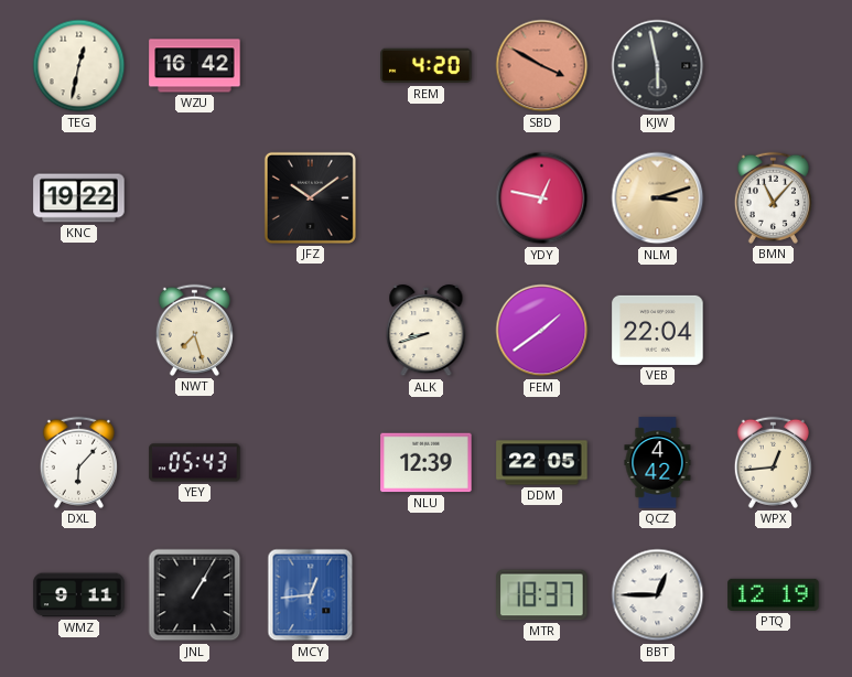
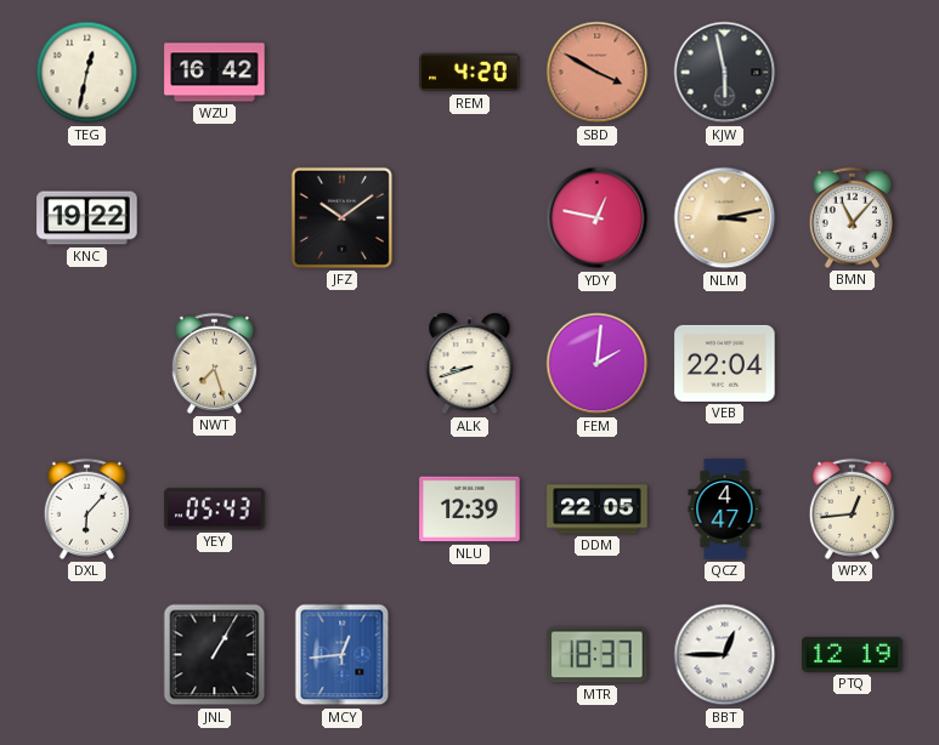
NLM: 3:12 -> 3:13 (725, 218)
FEM: 1:39 -> 2:01 (598, 364)
QCZ: 4:42 -> 4:47 (725, 510)
WMZ: 9:11 -> none (79, 595)
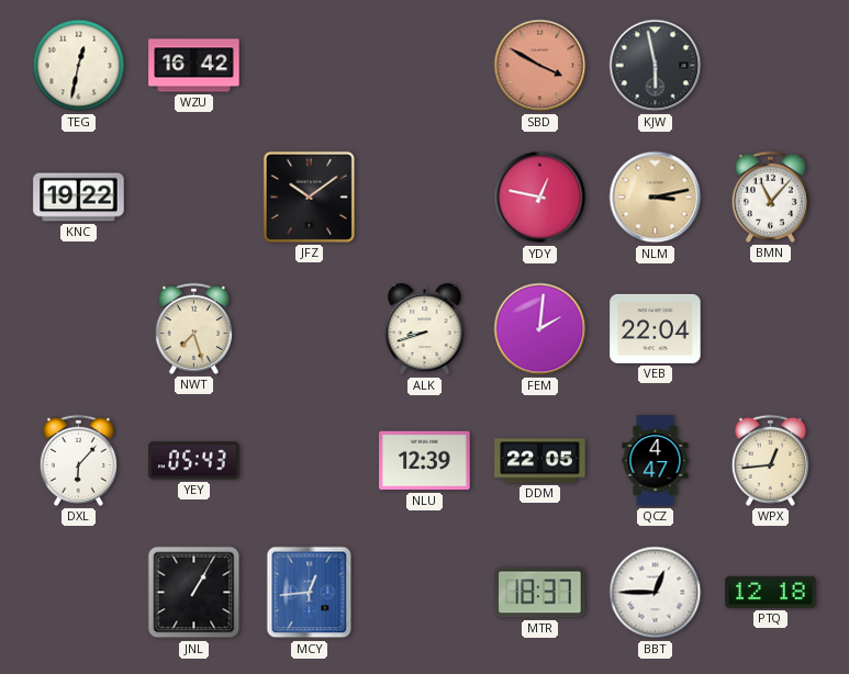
REM: 4:20 -> none (470, 73)
PTQ: 12:19 -> 12:18 (771, 592)
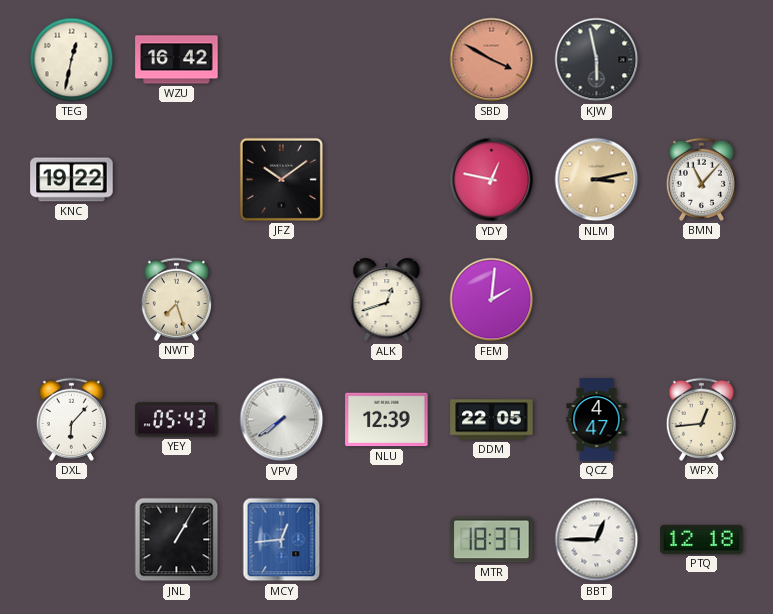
ALK: 8:42 -> 12:42 (387, 300)
VEB: 22:04 -> none (656, 328)
VPV: none -> 7:39 (282, 420)
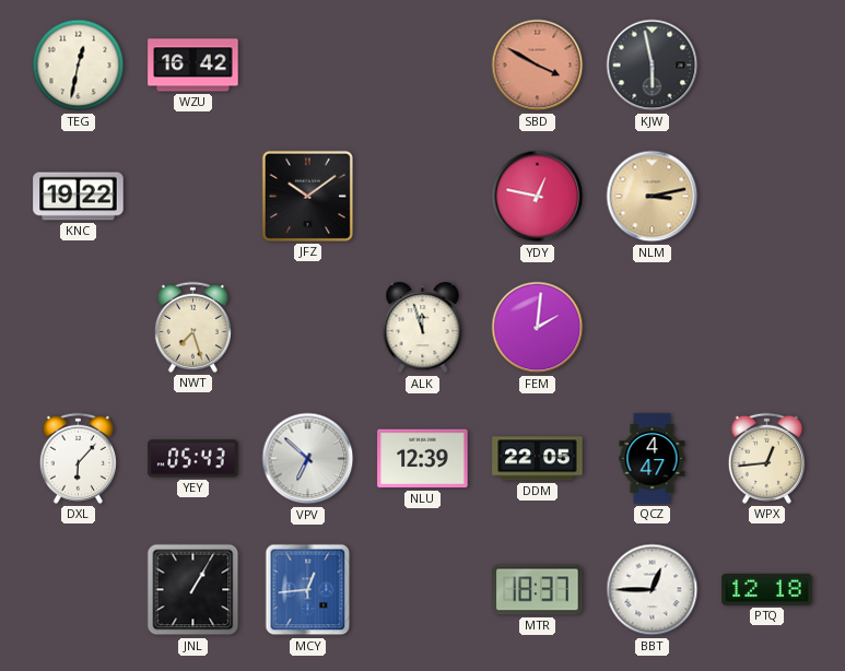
BMN: 11:07 -> none (701, 179)
ALK: 12:42 -> 11:57 (423, 328)
VPV: 7:39 -> 6:52 (308, 459)
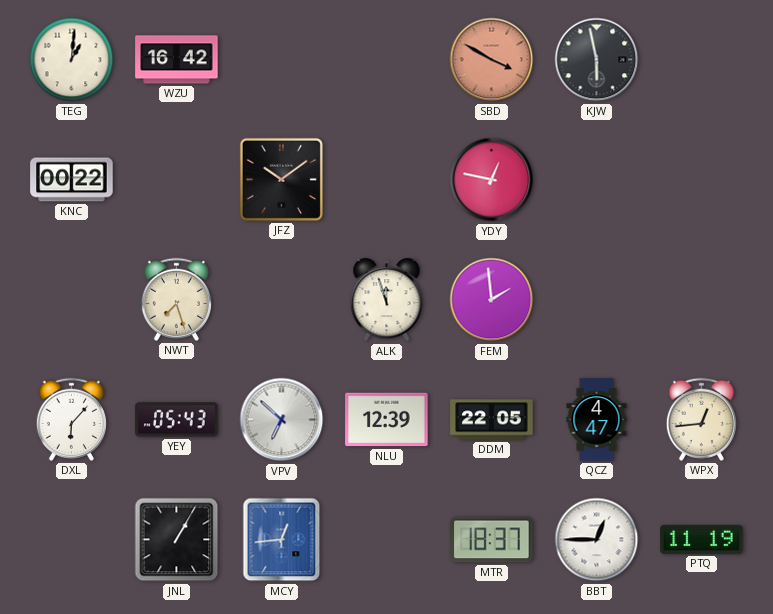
TEG: 12:32 -> 1:01 (72, 60)
KNC: 19:22 -> 00:22 (72, 180)
NLM: 3:13 -> none (653, 197)
FEM: 2:01 -> 1:59 (492, 300)
PTQ: 12:18 -> 11:19 (702, 539)
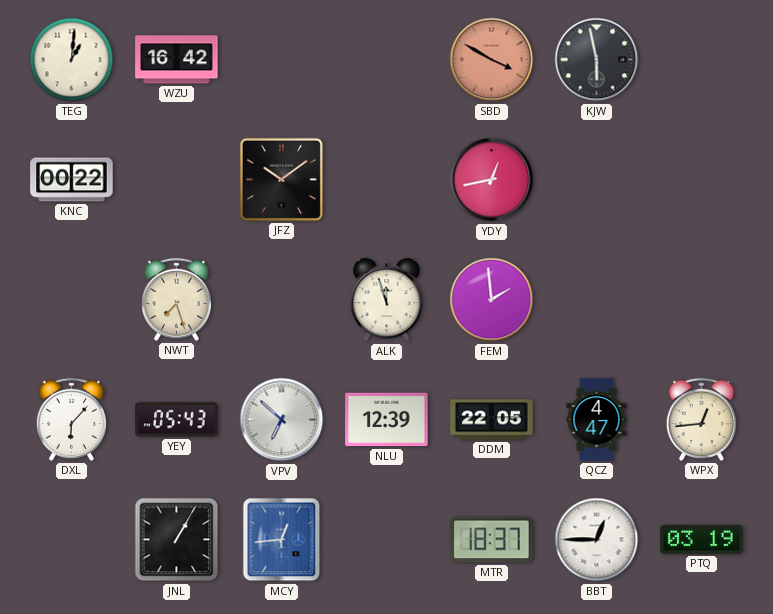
YDY: 12:47 -> 12:43 (492, 180)
PTQ: 11:19 -> 03:19 (702, 539)
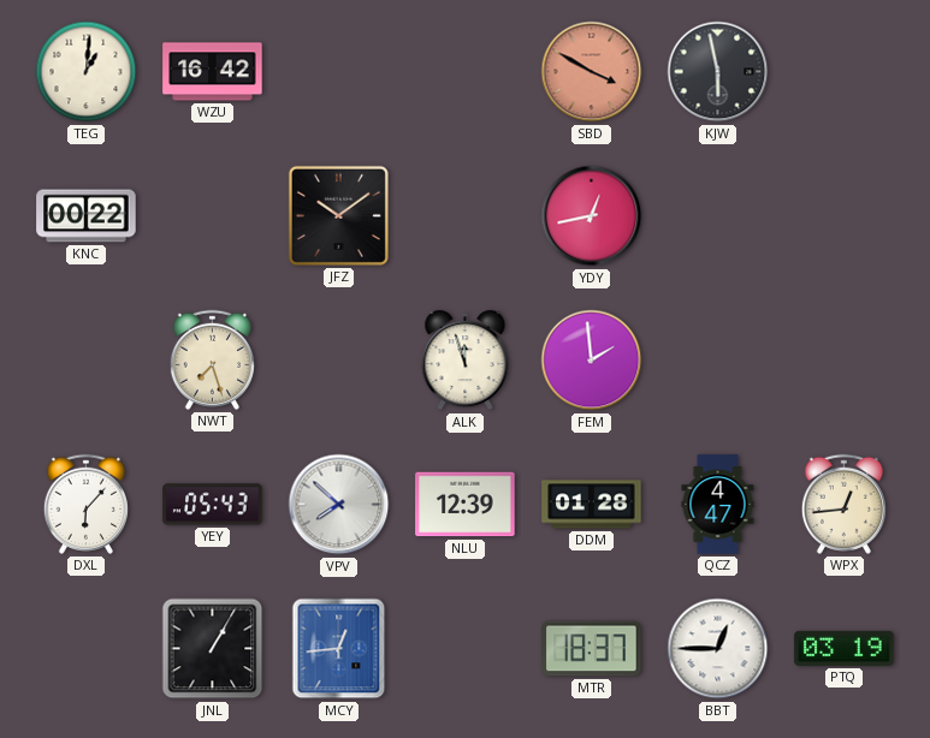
VPV: 6:52 -> 7:52 (339, 505)
DDM: 22:05 -> 01:28 (592, 505)
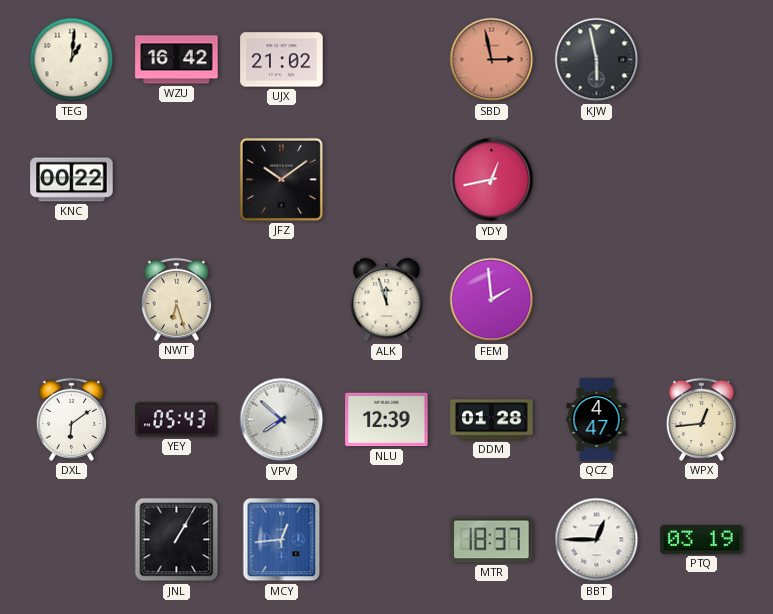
UJX: none -> 21:02 (282, 60)
SBD: 3:50 -> 2:58 (492, 60)
NWT: 7:27 -> 6:27 (176, 299)
DXL: 6:07 -> 6:09 (71, 419)
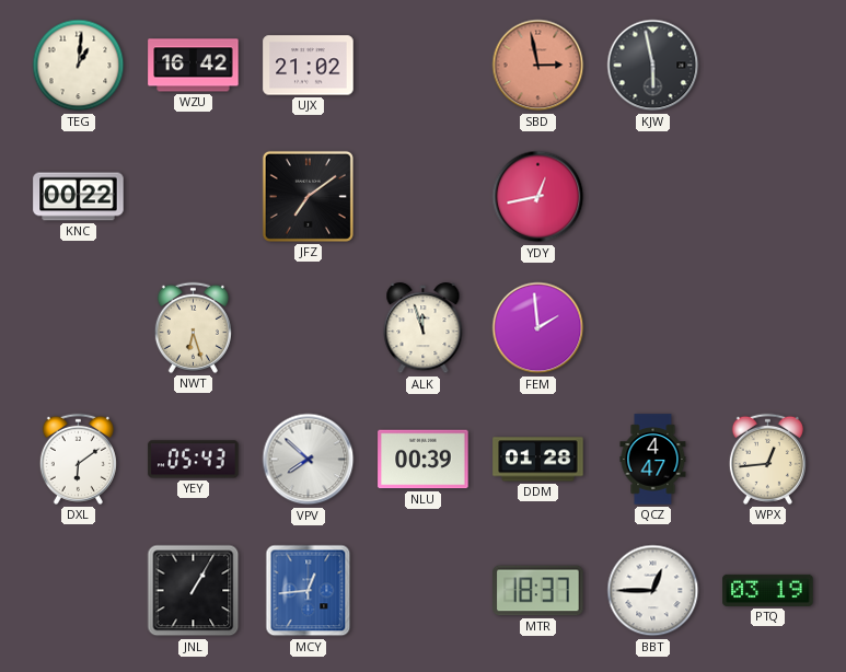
JFZ: 10:09 -> 7:09 (308, 196)
NLU: 12:39 -> 00:39 (424, 460)
